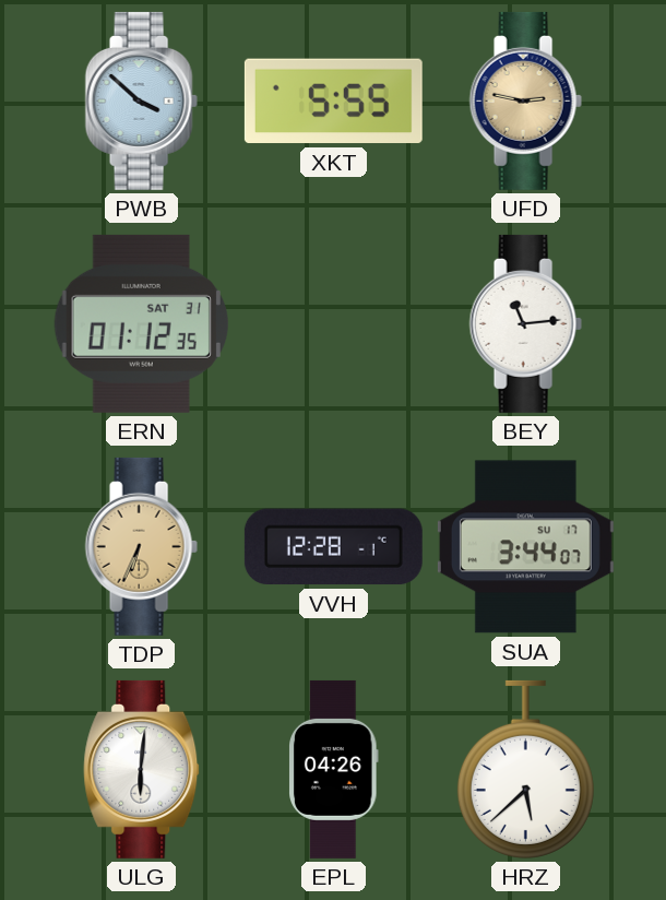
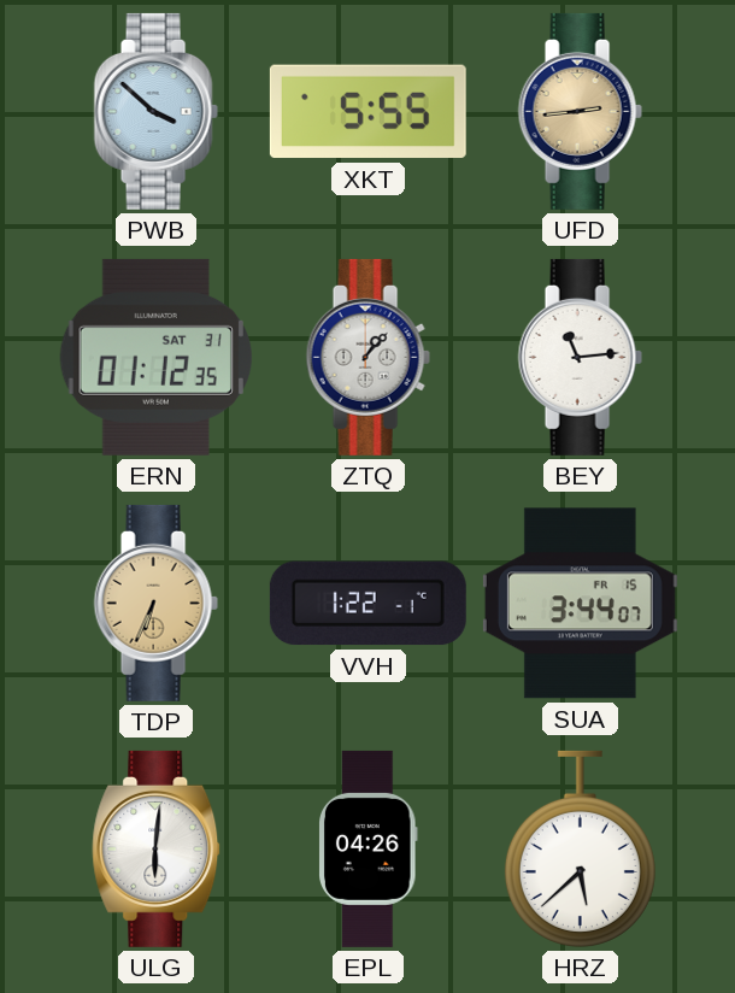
UFD: 2:47 -> 2:44 (580, 111)
ZTQ: none -> 1:07 (367, 357)
VVH: 12:28 -> 1:22 (367, 604)
SUA date: SU 17 -> FR 15 (580, 604)
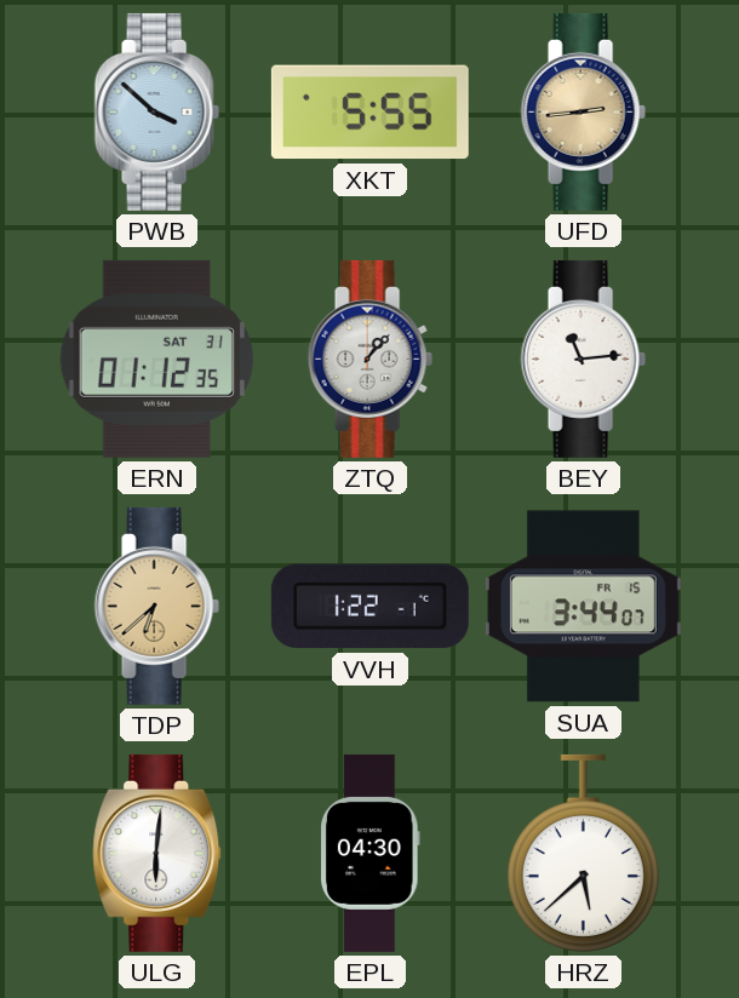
TDP: 6:34 -> 6:38 (156, 606)
EPL: 04:26 -> 04:30 (371, 853)
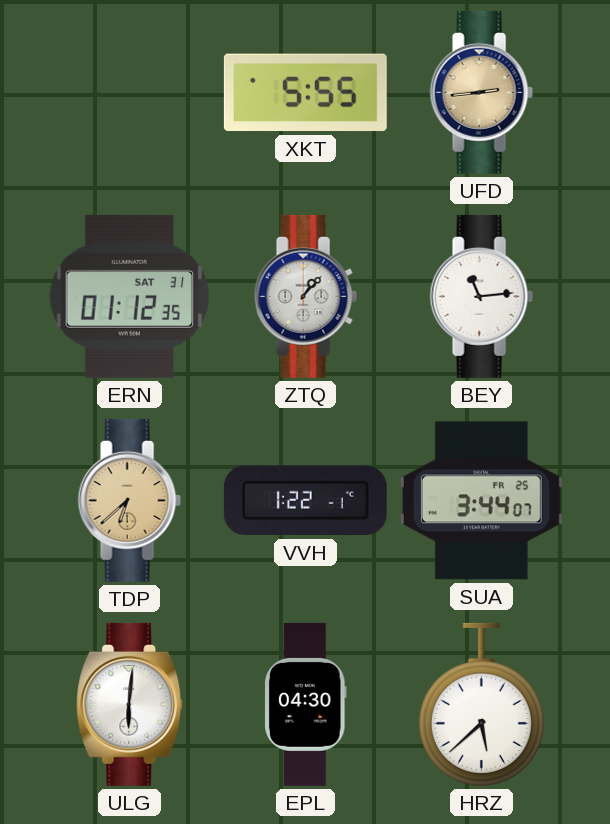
PWB: 3:52 -> none (156, 111)
SUA date: FR 15 -> FR 25 (481, 501)
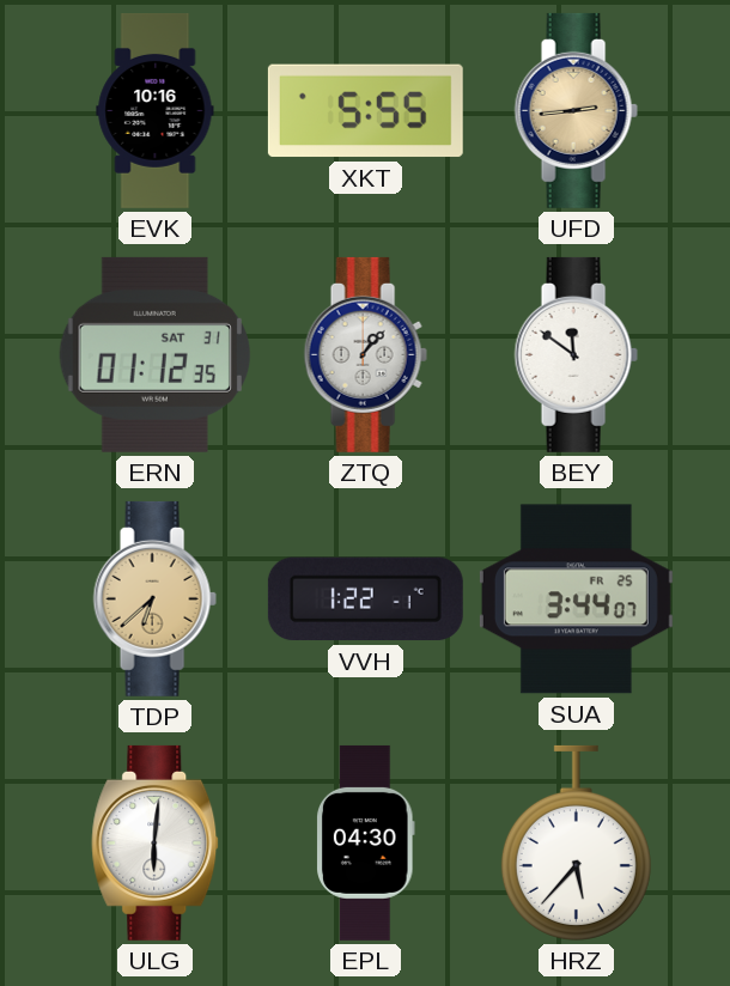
EVK: none -> 10:16 (156, 110)
BEY: 11:14 -> 11:51 (576, 354)
HRZ: 5:38 -> 5:37 (576, 842)
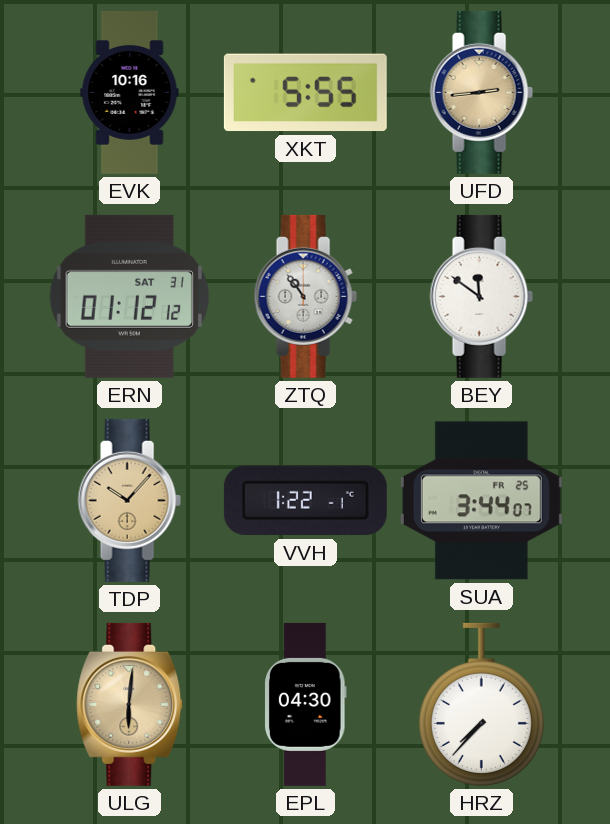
ERN: 01:12:35 -> 01:12:12 (129, 296)
ZTQ: 1:07 -> 10:54 (305, 296)
TDP: 6:38 -> 10:07 (129, 500)
ULG dial: white -> champagne (130, 704)
HRZ: 5:37 -> 7:37 (481, 704)
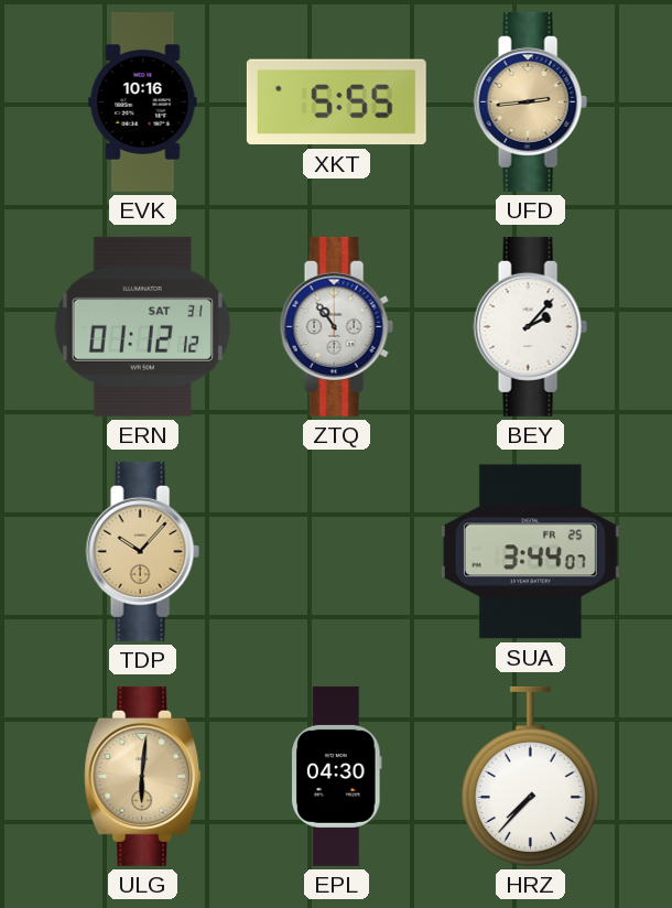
BEY: 11:51 -> 2:07 (530, 326)
VVH: 1:22 -> none (305, 501)
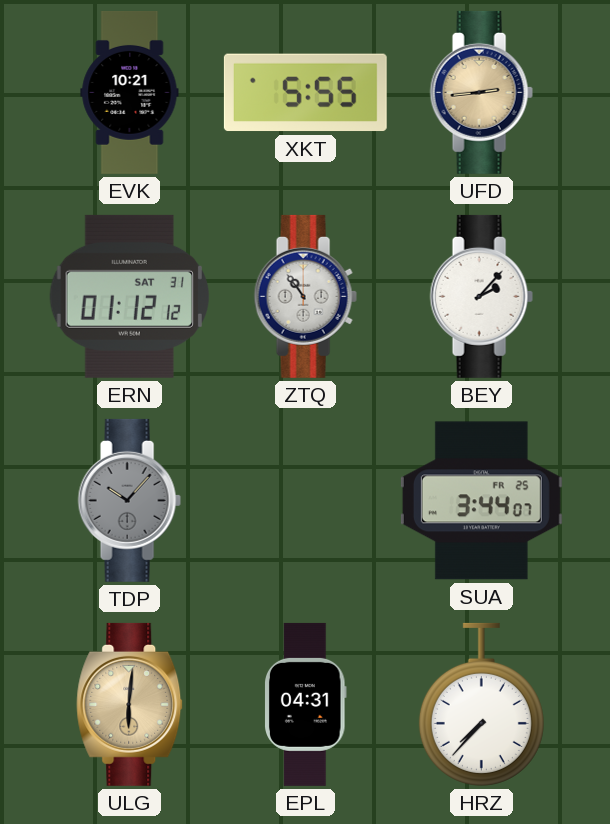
EVK: 10:16 -> 10:21 (130, 92)
TDP dial: champagne -> grey (129, 500)
EPL: 04:30 -> 04:31 (306, 704)
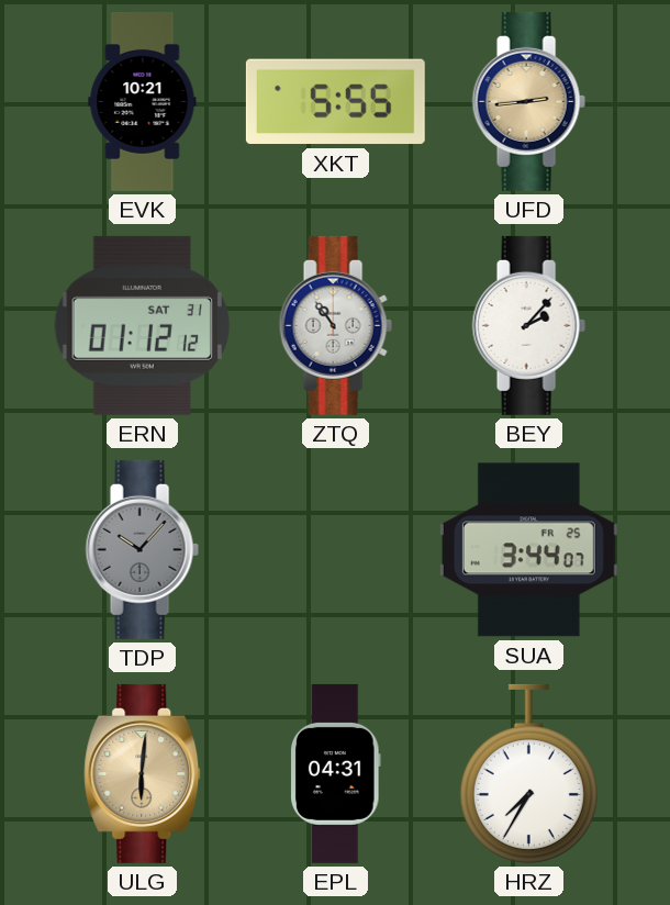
HRZ: 7:37 -> 7:35 (528, 773)
